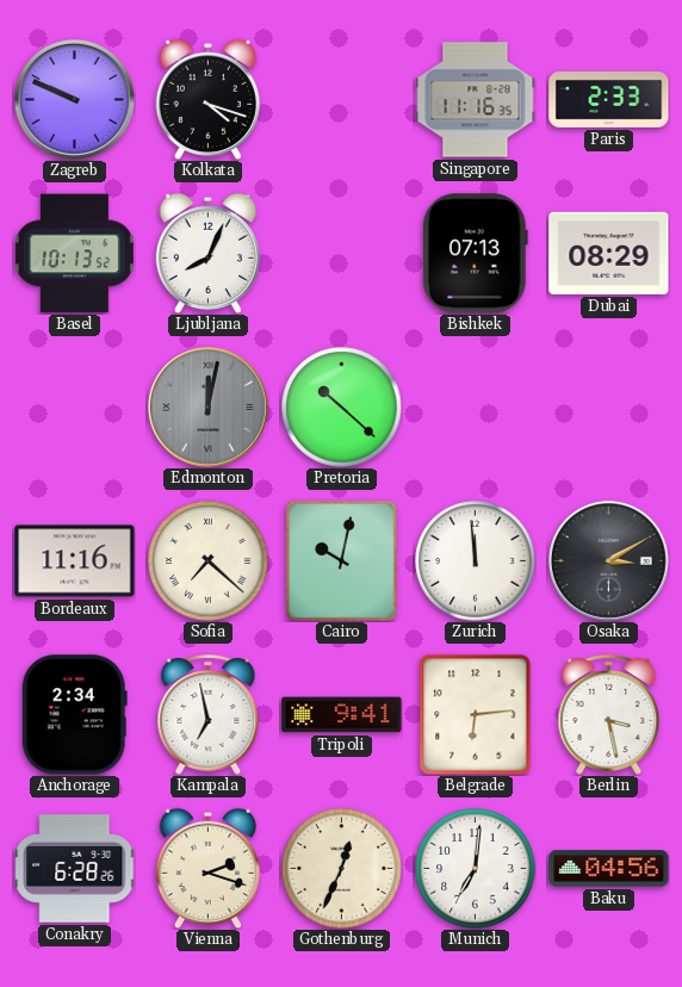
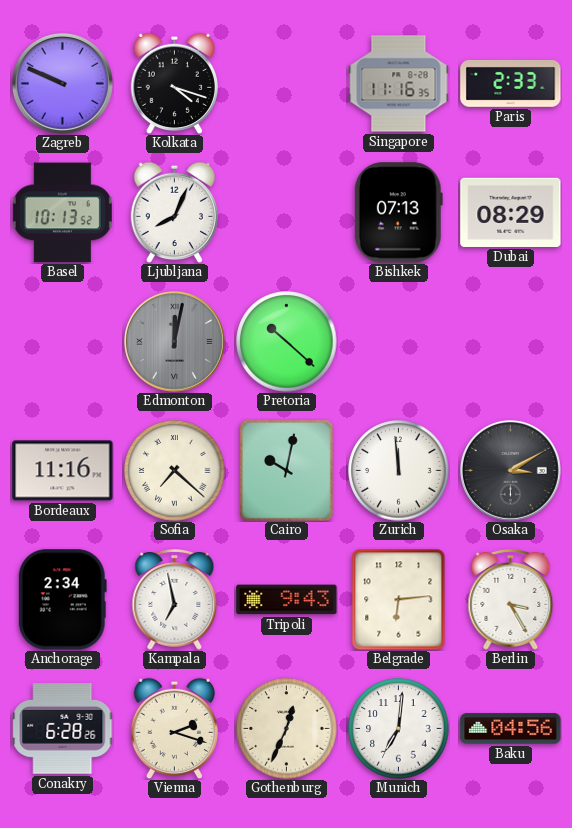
Tripoli: 9:41 -> 9:43 (287, 600)
Berlin: 3:28 -> 3:25 (511, 599)
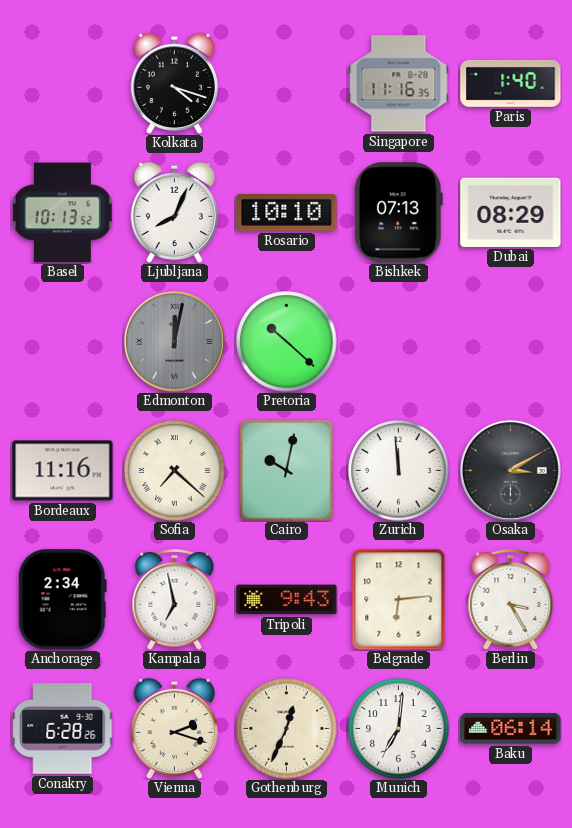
Zagreb: 9:49 -> none (62, 83)
Paris: 2:33 -> 1:40 (511, 83)
Rosario: none -> 10:10 (287, 213)
Baku: 04:56 -> 06:14 (511, 729)
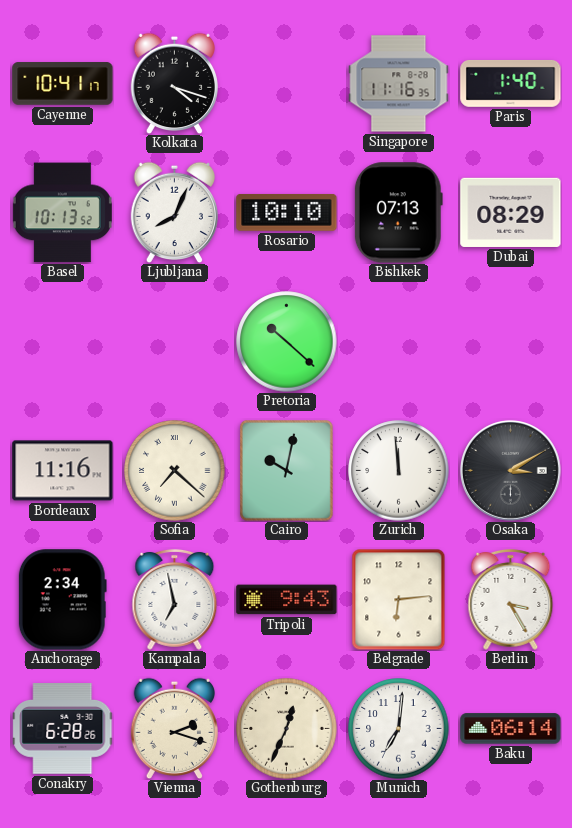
Cayenne: none -> 10:41 (63, 84)
Edmonton: 12:02 -> none (174, 341)
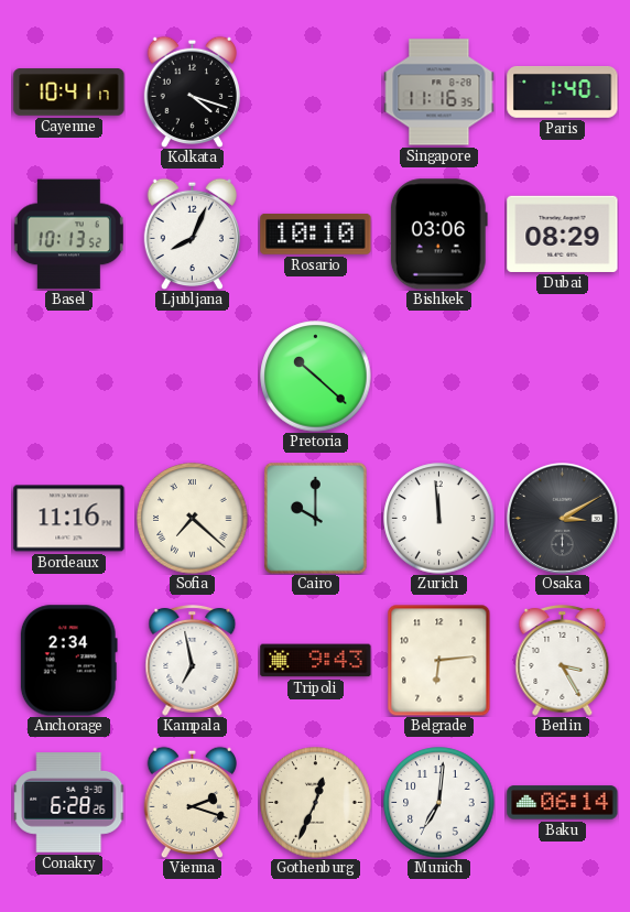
Bishkek: 07:13 -> 03:06 (438, 235)
Cairo: 10:02 -> 10:00 (316, 519)
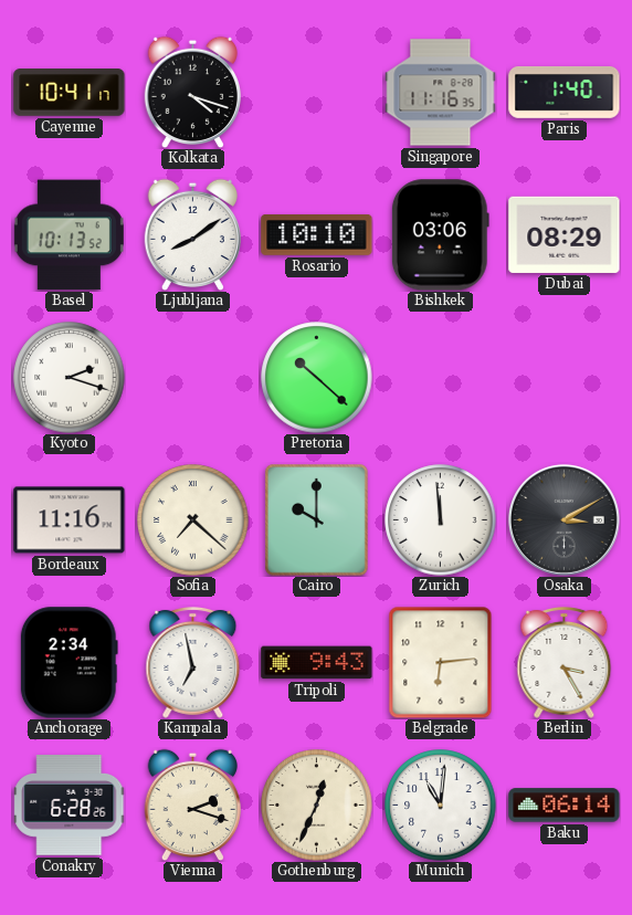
Ljubljana: 8:04 -> 8:09 (192, 234)
Kyoto: none -> 2:18 (70, 378)
Munich: 7:01 -> 11:01 (441, 806)
